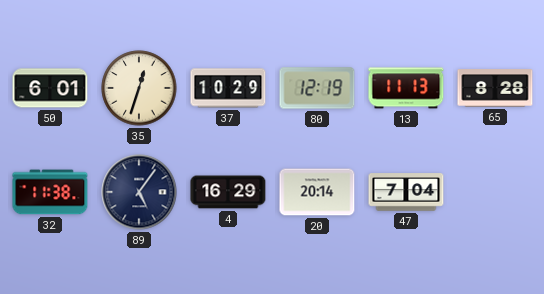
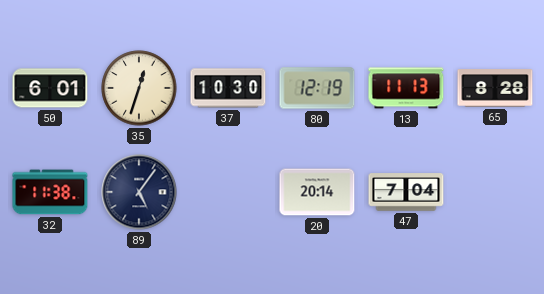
37: 10:29 -> 10:30 (228, 88)
4: 16:29 -> none (228, 192)
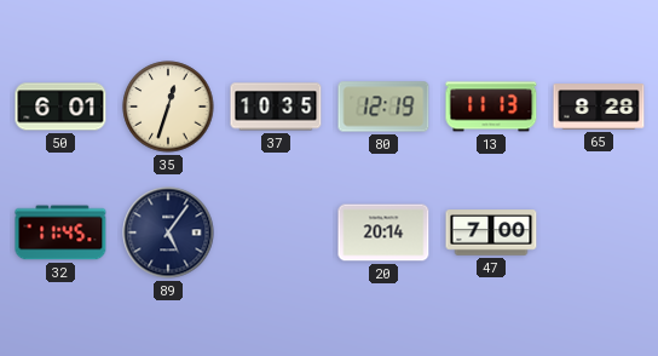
37: 10:30 -> 10:35 (276, 107)
32: 11:38 -> 11:45 (60, 232)
47: 7:04 -> 7:00 (491, 232)
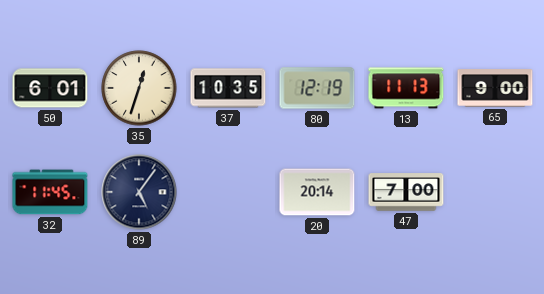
65: 8:28 -> 9:00 (495, 88)
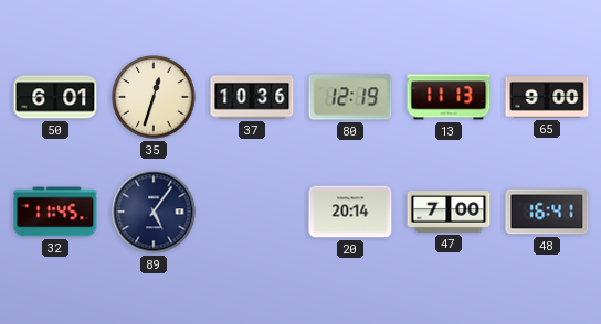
37: 10:35 -> 10:36 (252, 97)
48: none -> 16:41 (547, 212)
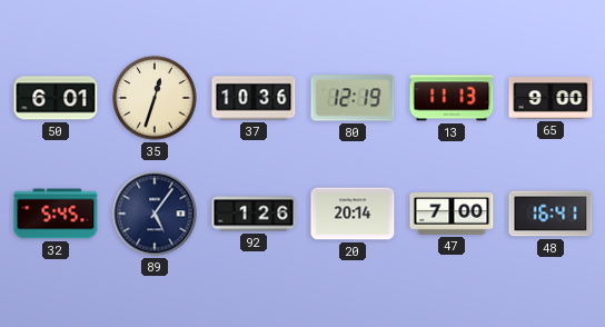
32: 11:45 -> 5:45 (56, 214)
92: none -> 1:26 (254, 214)
